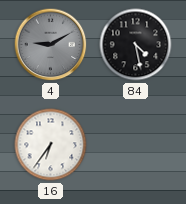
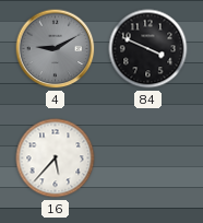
84: 4:28 -> 3:49 (148, 49)
16: 6:36 -> 5:37 (56, 159)
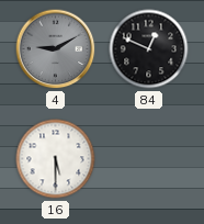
84: 3:49 -> 12:49 (149, 49)
16: 5:37 -> 5:30 (56, 159)
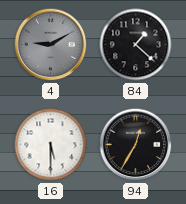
84: 12:49 -> 1:22 (136, 45)
94: none -> 12:35 (136, 145)
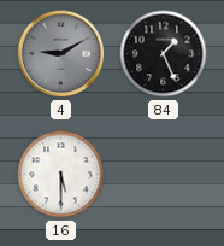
84: 1:22 -> 1:26 (164, 54)
94: 12:35 -> none (136, 145)
